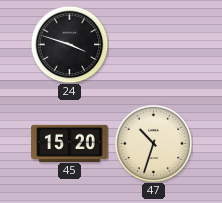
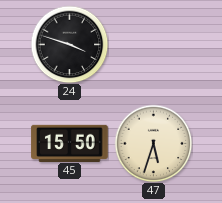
45: 15:20 -> 15:50 (70, 143)
47: 10:33 -> 5:33 (153, 143)
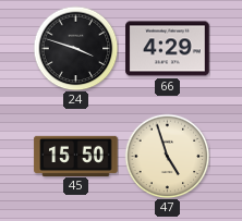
66: none -> 4:29 (168, 49)
47: 5:33 -> 4:57 (167, 156)
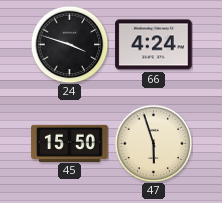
66: 4:29 -> 4:24 (154, 45)
47: 4:57 -> 5:57 (153, 143)
